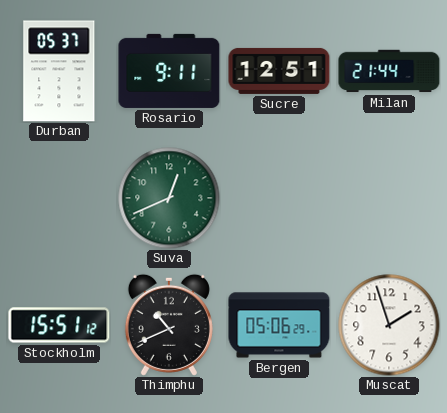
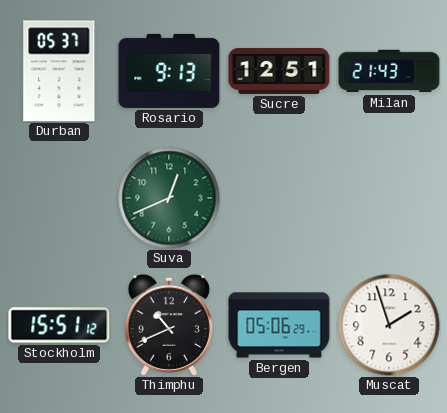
Rosario: 9:11 -> 9:13 (169, 71)
Milan: 21:44 -> 21:43 (389, 71)
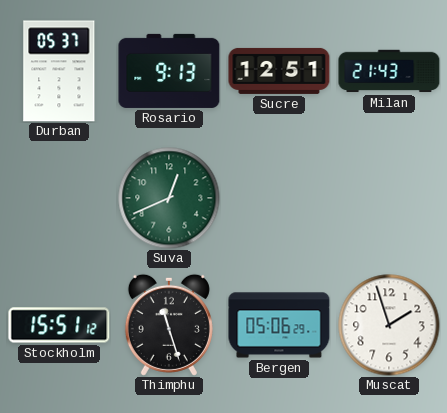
Thimphu: 10:41 -> 11:27 (169, 325)
